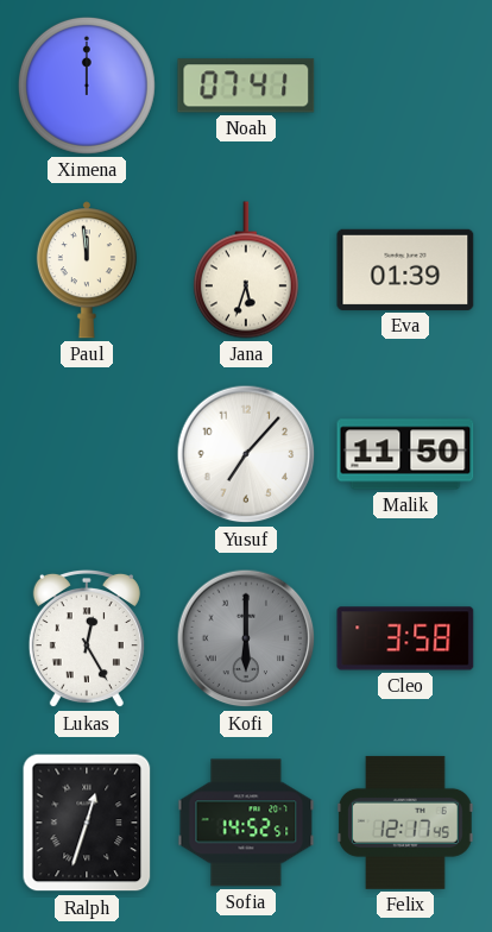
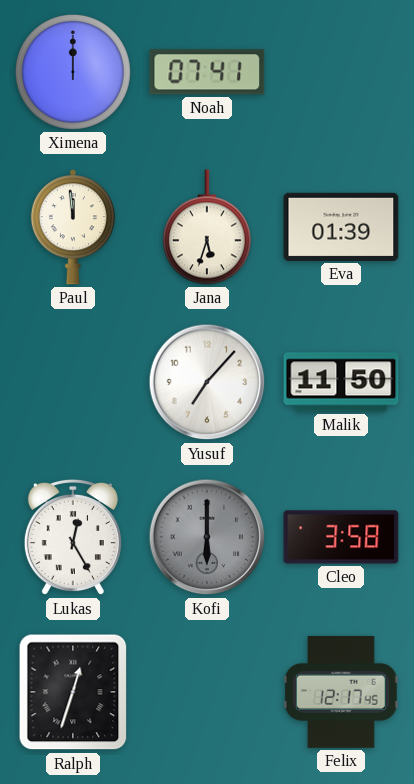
Sofia: 14:52 -> none (246, 823)
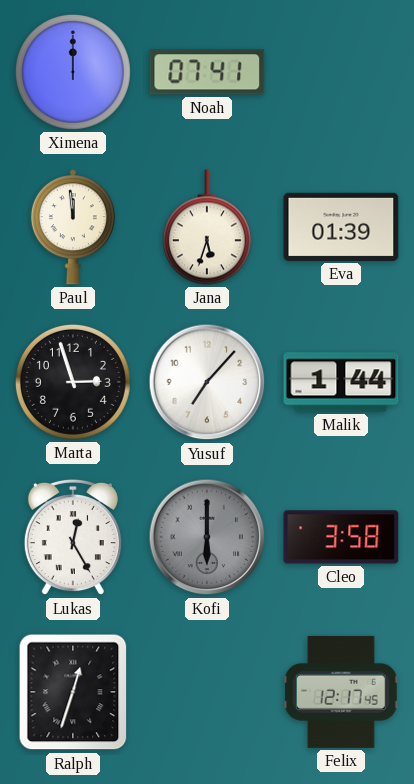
Marta: none -> 2:57 (73, 382)
Malik: 11:50 -> 1:44 (341, 382)
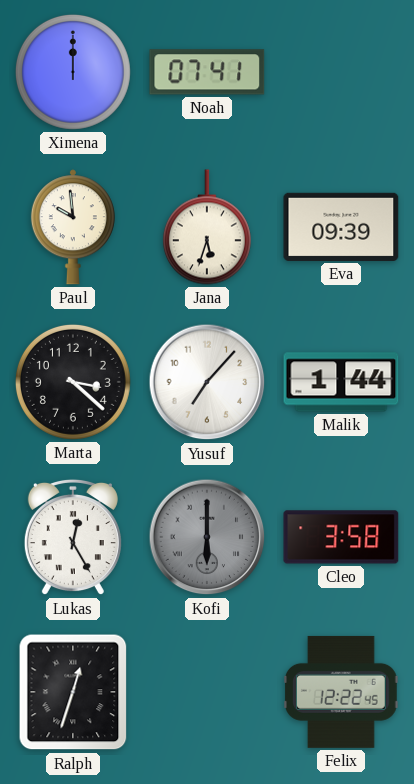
Paul: 11:59 -> 9:59 (73, 227)
Eva: 01:39 -> 09:39 (341, 227)
Marta: 2:57 -> 3:22 (73, 382)
Felix: 12:17 -> 12:22 (342, 692)
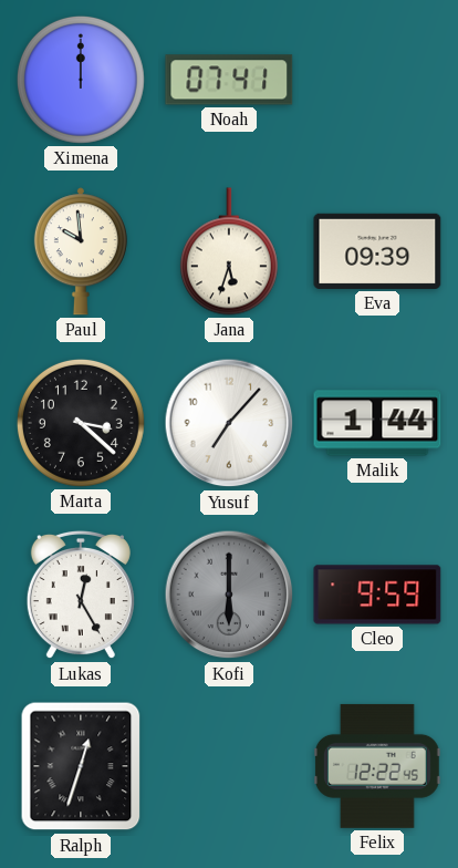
Cleo: 3:58 -> 9:59 (377, 595)
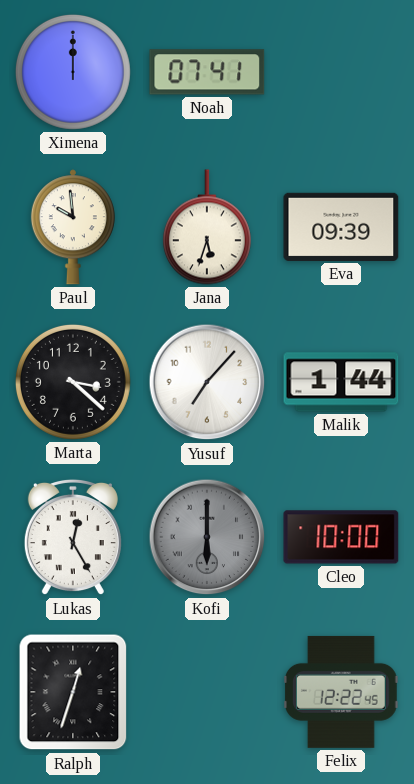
Cleo: 9:59 -> 10:00 (341, 537)
